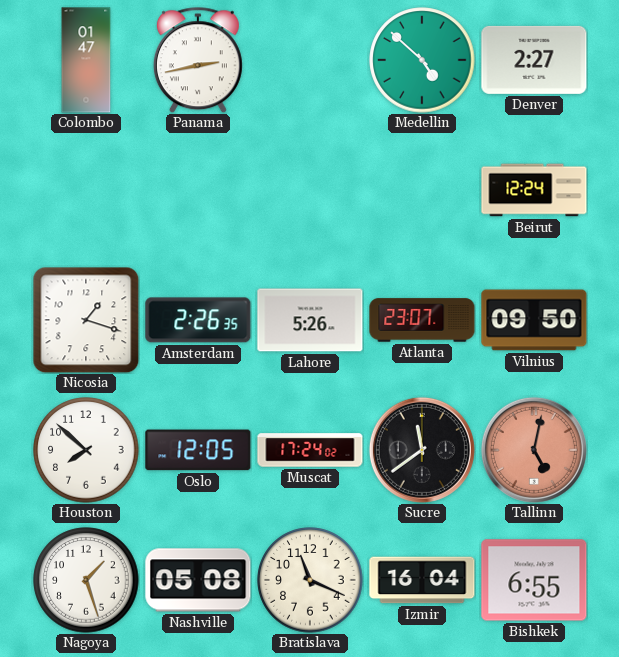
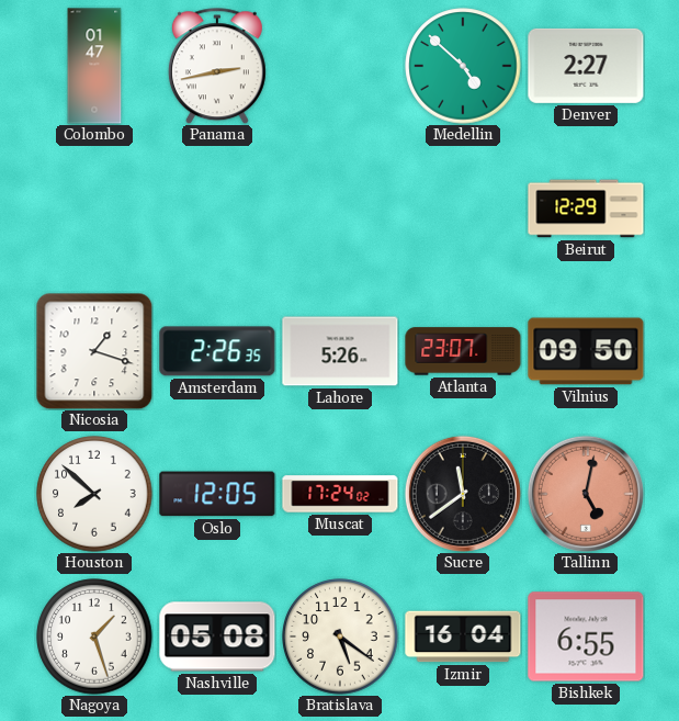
Beirut: 12:24 -> 12:29 (586, 209)
Bratislava: 11:19 -> 5:21 (340, 636)
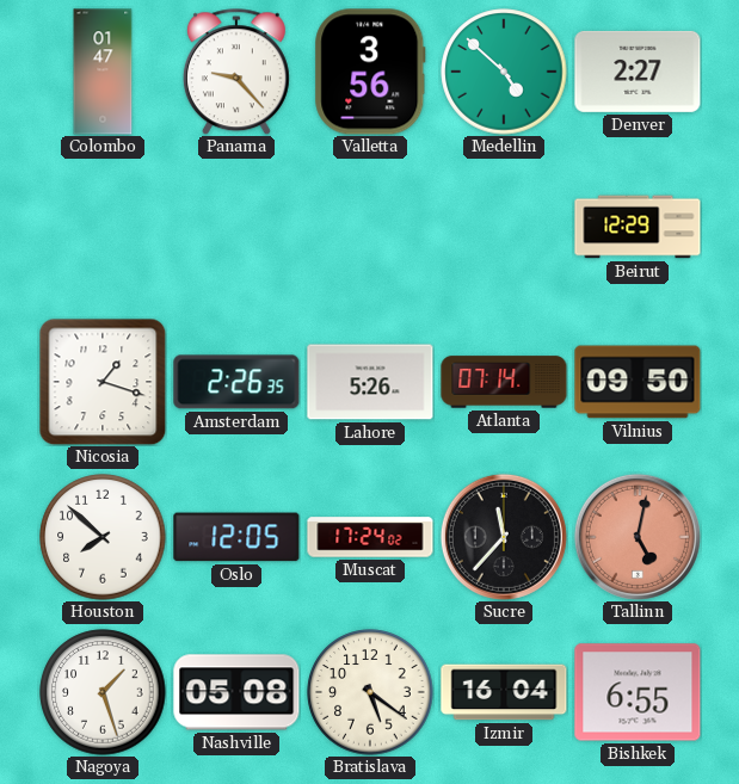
Panama: 2:43 -> 9:23 (236, 72)
Valletta: none -> 3:56 (370, 72)
Atlanta: 23:07 -> 07:14 (504, 382)
Sucre: 11:39 -> 11:37 (504, 537)
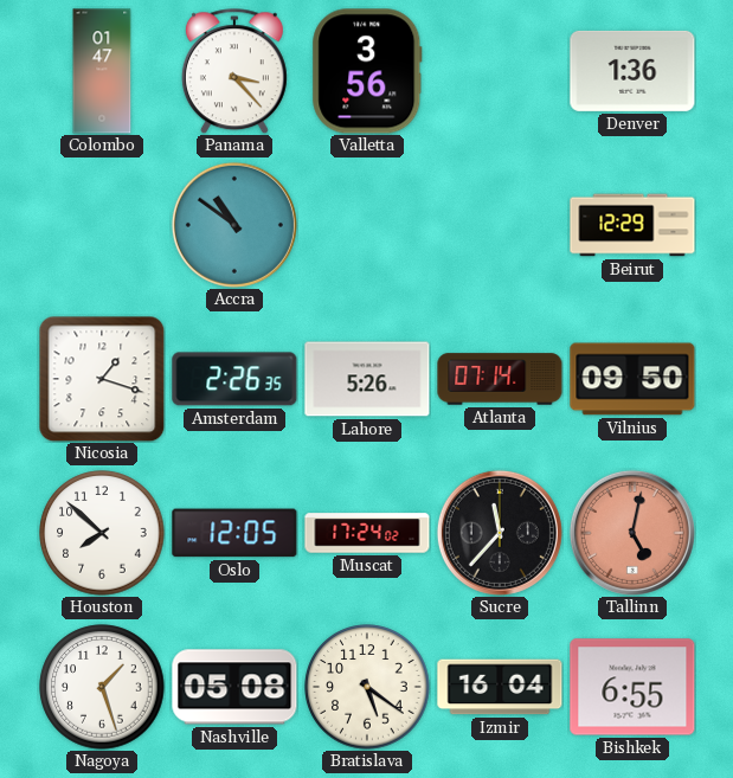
Panama: 9:23 -> 3:23 (234, 71)
Medellin: 4:52 -> none (504, 72)
Denver: 2:27 -> 1:36 (632, 71)
Accra: none -> 10:51 (234, 225)
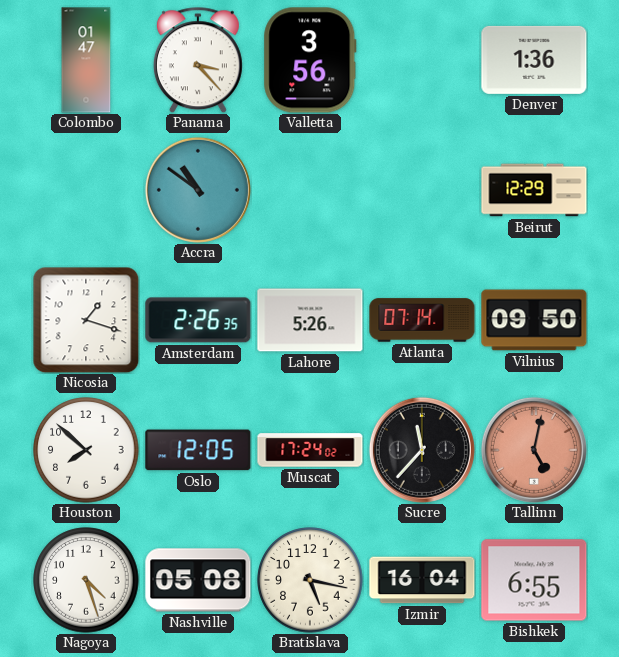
Nagoya: 1:27 -> 4:27 (86, 580)
Bratislava: 5:21 -> 5:17 (310, 580)
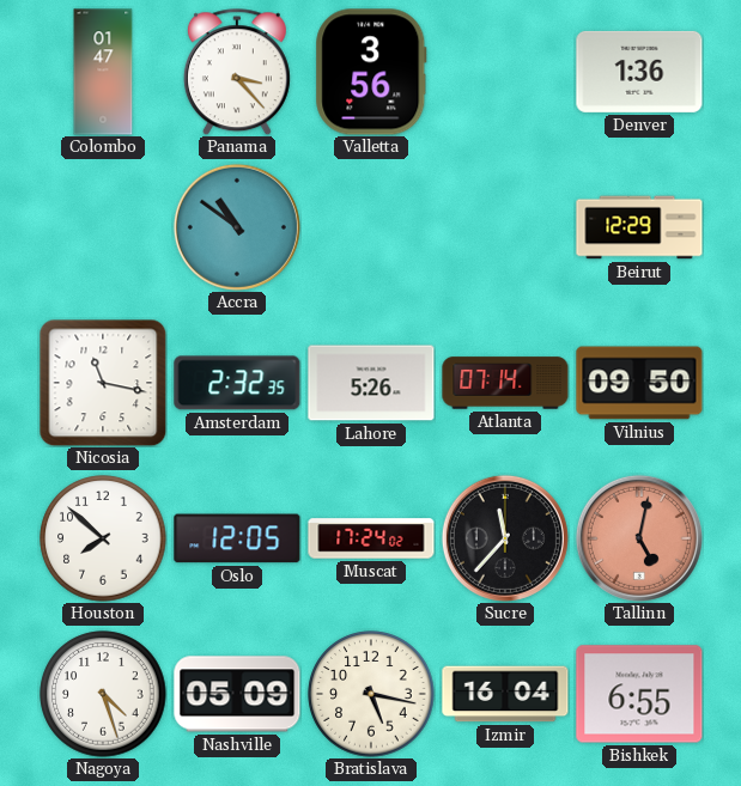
Nicosia: 1:18 -> 11:17 (103, 383)
Amsterdam: 2:26 -> 2:32 (237, 383)
Nashville: 05:08 -> 05:09 (237, 694)
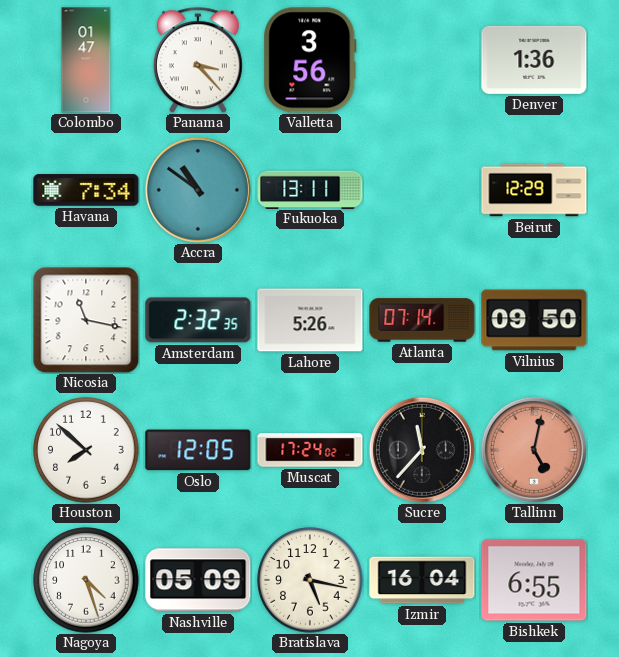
Havana: none -> 7:34 (86, 190)
Fukuoka: none -> 13:11 (310, 189)
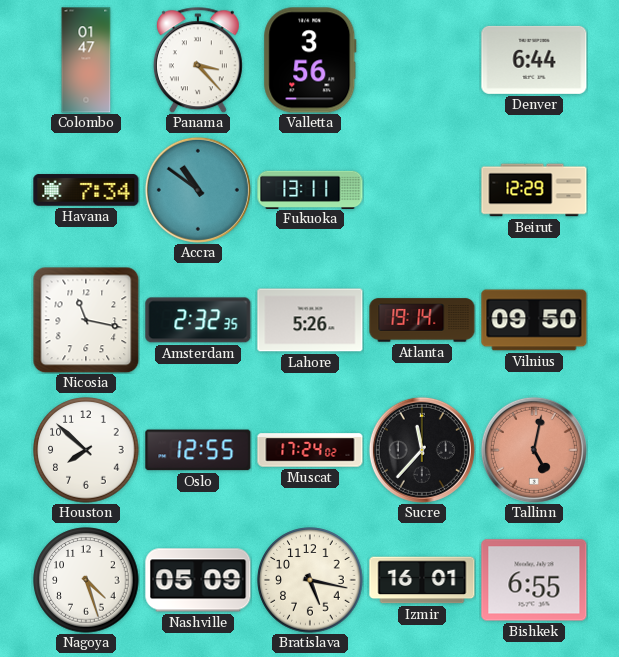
Denver: 1:36 -> 6:44 (534, 60)
Atlanta: 07:14 -> 19:14 (422, 320)
Oslo: 12:05 -> 12:55 (198, 450)
Izmir: 16:04 -> 16:01 (422, 580)
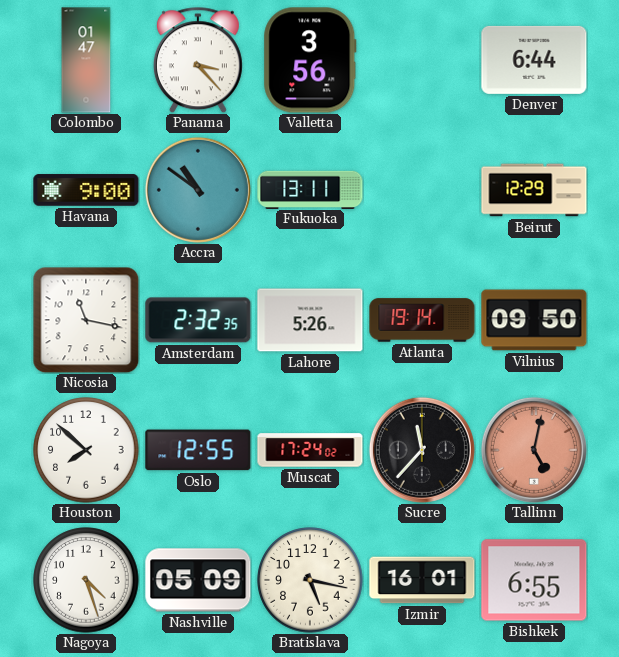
Havana: 7:34 -> 9:00 (86, 190)
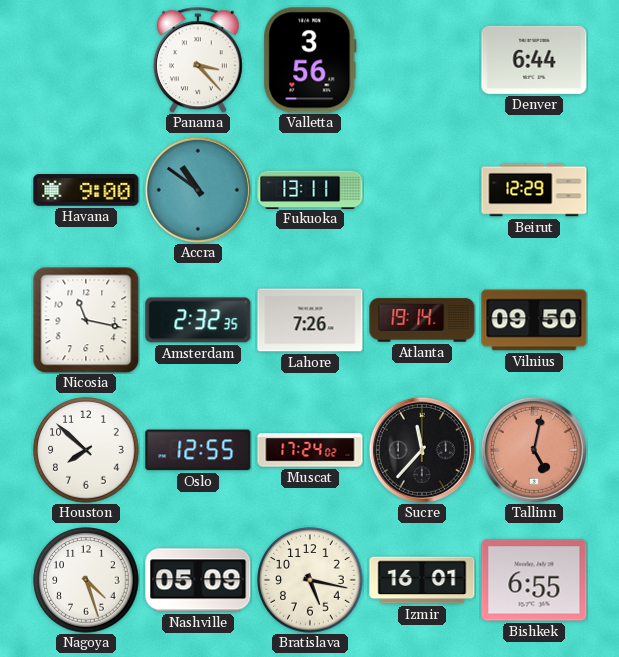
Colombo: 01:47 -> none (86, 60)
Lahore: 5:26 -> 7:26 (310, 320)
